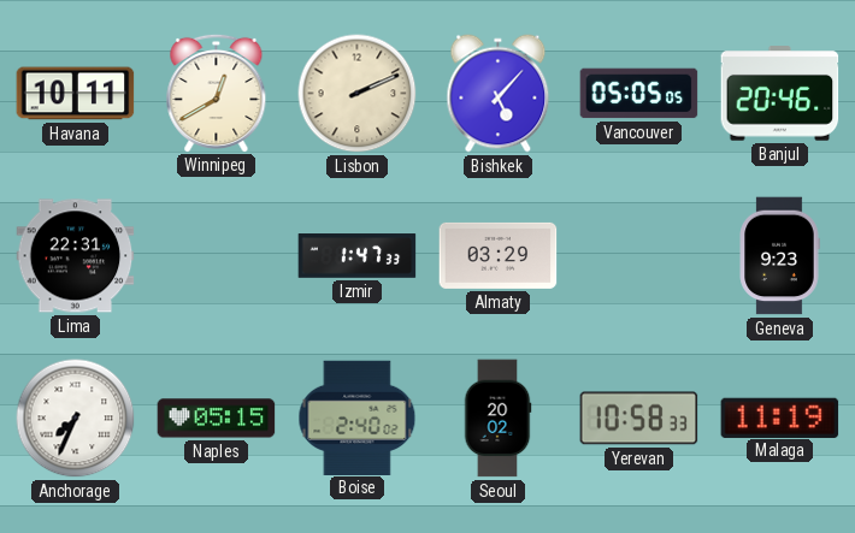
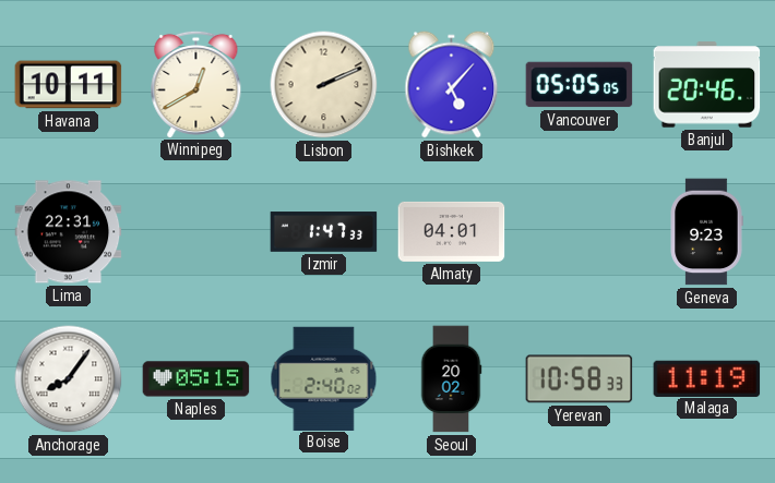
Almaty: 03:29 -> 04:01 (452, 231)
Anchorage: 7:34 -> 8:06 (69, 379)
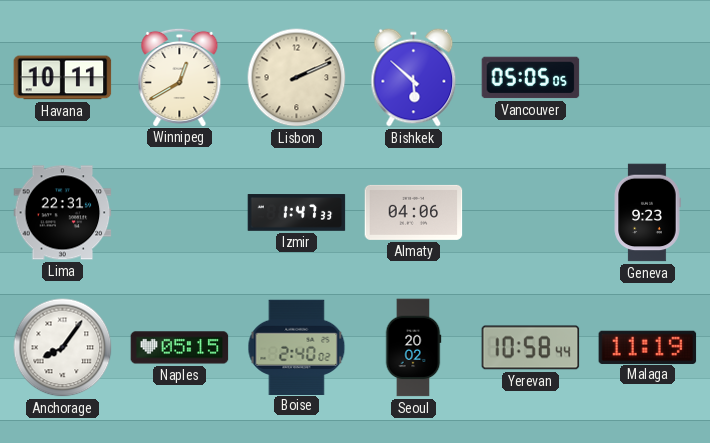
Bishkek: 5:07 -> 5:52 (414, 78)
Banjul: 20:46 -> none (707, 85)
Almaty: 04:01 -> 04:06 (414, 212)
Yerevan: 10:58:33 -> 10:58:44 (531, 348)
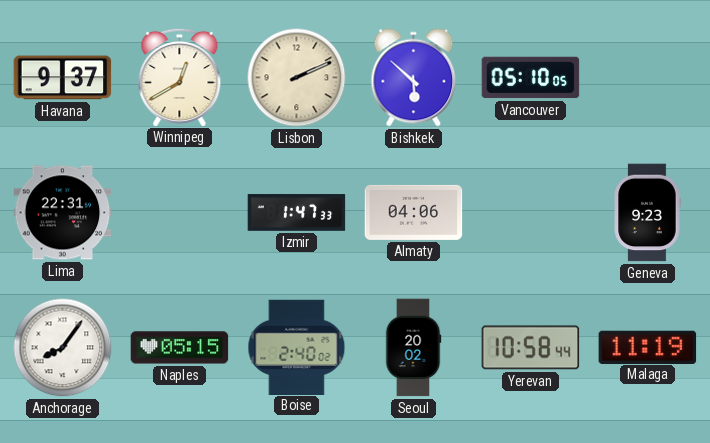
Havana: 10:11 -> 9:37 (63, 78)
Vancouver: 05:05 -> 05:10 (531, 78)
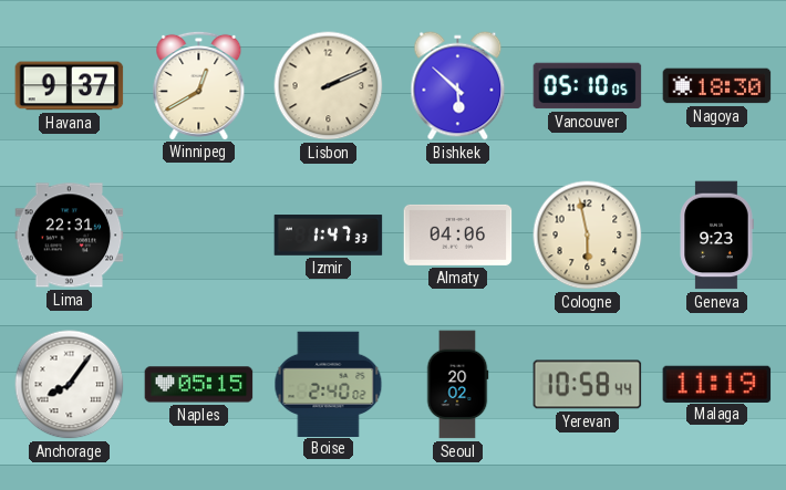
Nagoya: none -> 18:30 (717, 86)
Cologne: none -> 5:58 (588, 236)
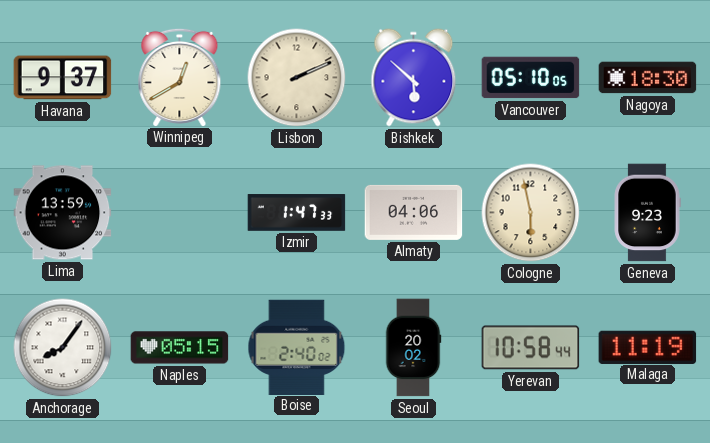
Lima: 22:31 -> 13:59 (63, 213)
